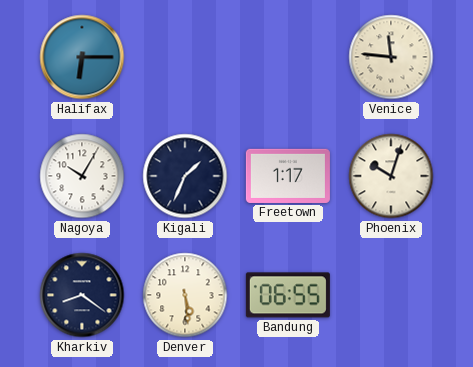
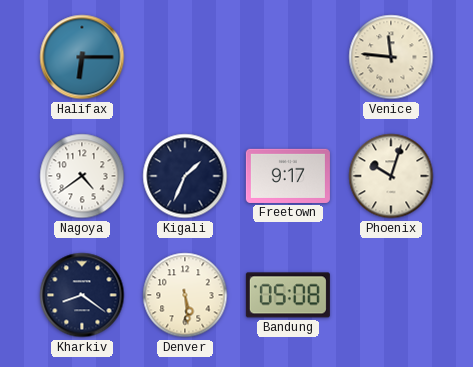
Nagoya: 10:05 -> 4:39 (82, 176)
Freetown: 1:17 -> 9:17 (288, 176)
Bandung: 06:55 -> 05:08 (288, 295)
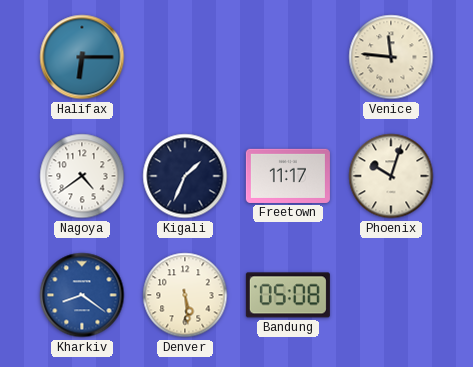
Freetown: 9:17 -> 11:17 (288, 176)
Kharkiv dial: navy -> blue (82, 295)
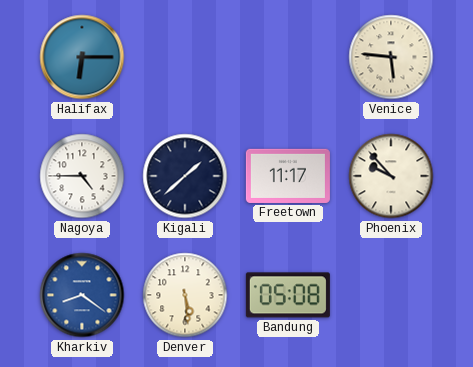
Venice: 11:46 -> 5:46 (391, 57)
Nagoya: 4:39 -> 4:45 (82, 176)
Kigali: 1:34 -> 1:38 (185, 176)
Phoenix: 10:03 -> 9:53 (391, 176)
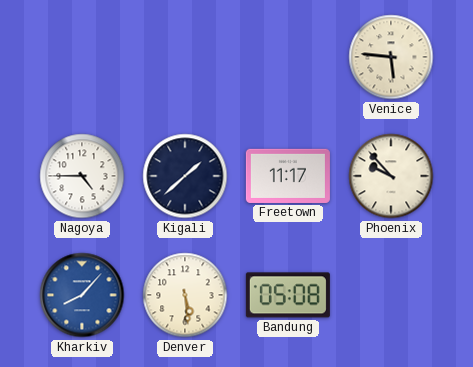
Halifax: 6:15 -> none (82, 57)
Kharkiv: 8:21 -> 8:07 (82, 295)
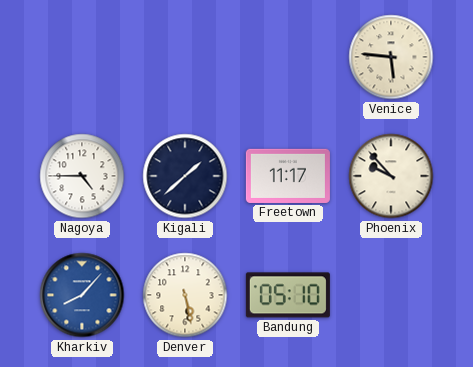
Denver: 5:29 -> 5:28 (185, 295)
Bandung: 05:08 -> 05:10 (288, 295)
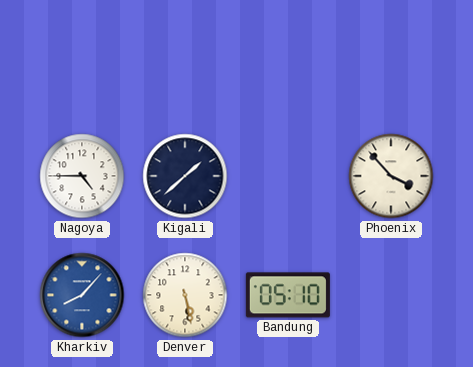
Venice: 5:46 -> none (391, 57)
Freetown: 11:17 -> none (288, 176)
Phoenix: 9:53 -> 3:53 (391, 176)
